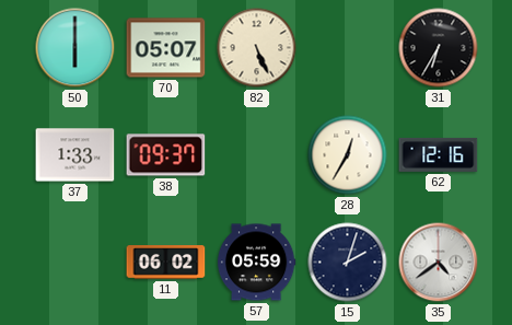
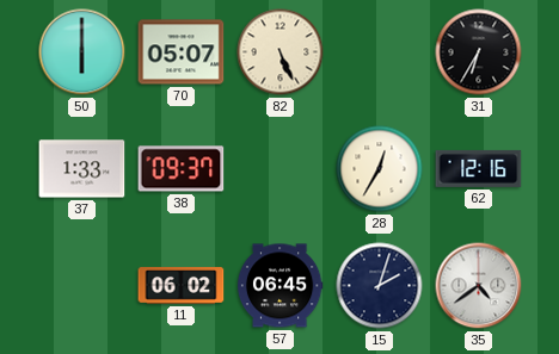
57: 05:59 -> 06:45 (279, 286)
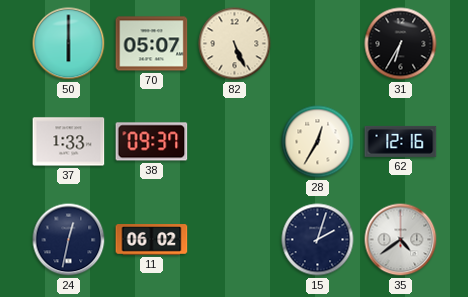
24: none -> 12:32 (69, 240)
57: 06:45 -> none (279, 286)
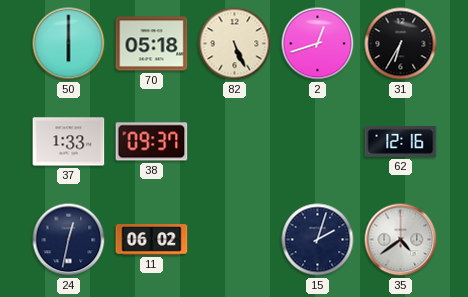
70: 05:07 -> 05:18 (152, 44)
2: none -> 12:42 (318, 44)
28: 12:35 -> none (318, 142)
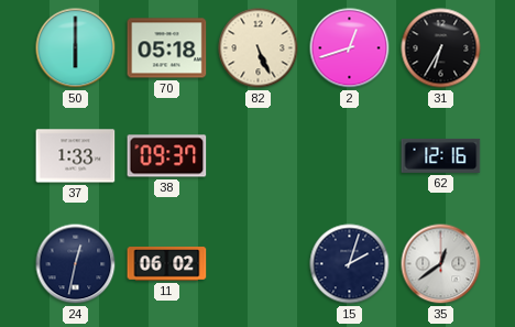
35: 4:39 -> 12:39 (441, 264)
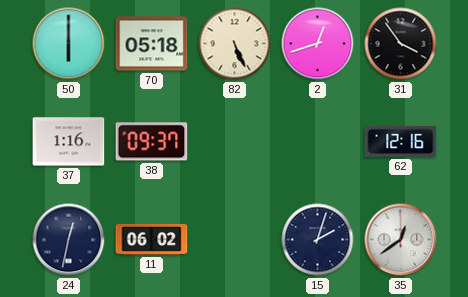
31: 6:35 -> 3:54 (401, 44)
37: 1:33 -> 1:16 (69, 142)
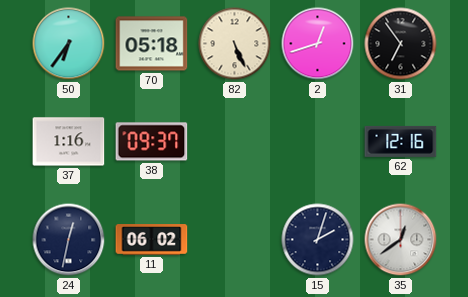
50: 6:00 -> 6:36 (69, 44)
31: 3:54 -> 6:54 (401, 44)
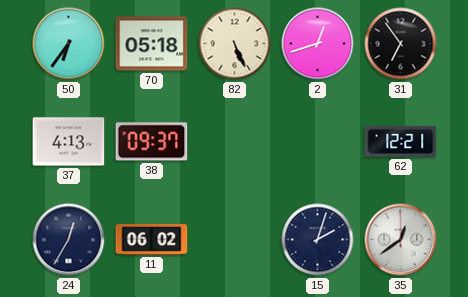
37: 1:16 -> 4:13 (69, 142)
62: 12:16 -> 12:21 (401, 141)
24: 12:32 -> 12:35 (69, 240)
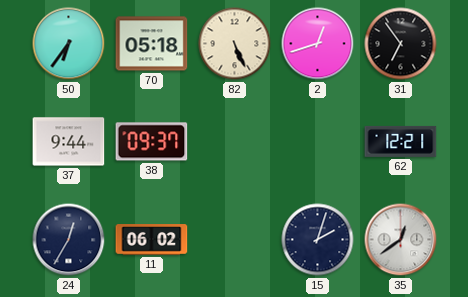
37: 4:13 -> 9:44 (69, 142)
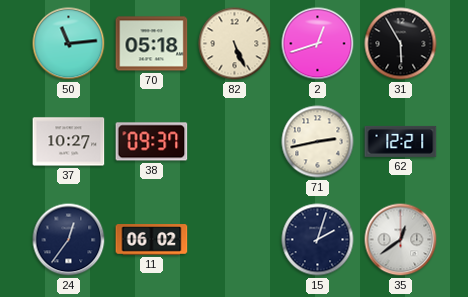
50: 6:36 -> 11:14 (69, 44)
31: 6:54 -> 5:55 (401, 44)
37: 9:44 -> 10:27 (69, 142)
71: none -> 2:43 (318, 142)
24: 12:35 -> 12:36 (69, 240)
